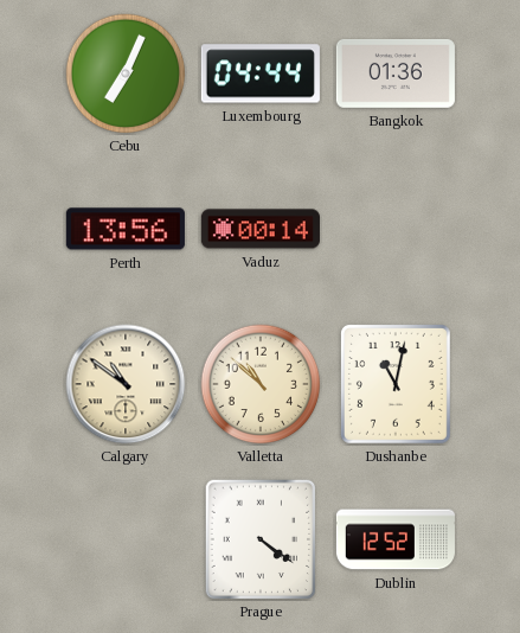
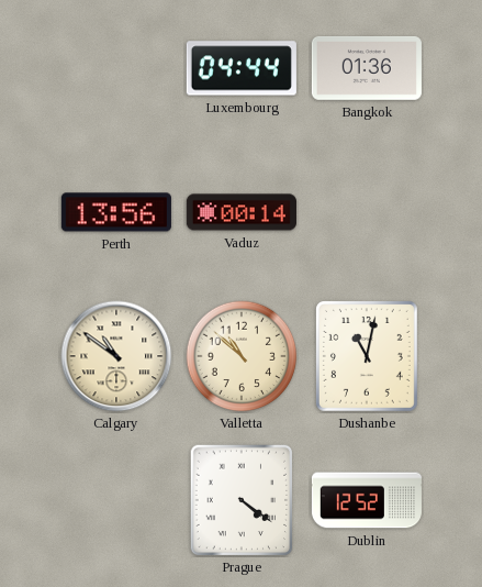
Cebu: 7:04 -> none (126, 73)
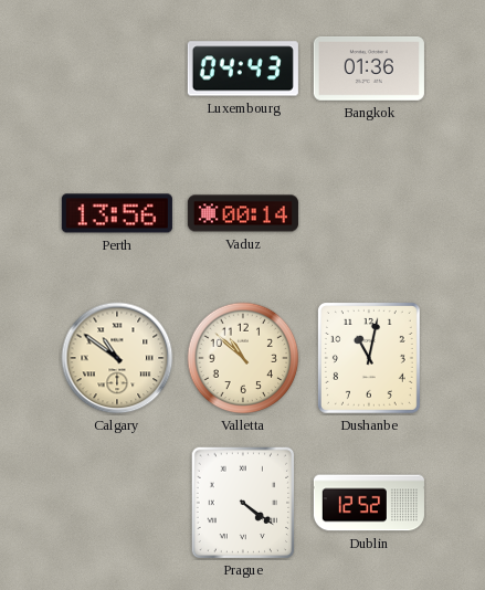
Luxembourg: 04:44 -> 04:43 (243, 69)
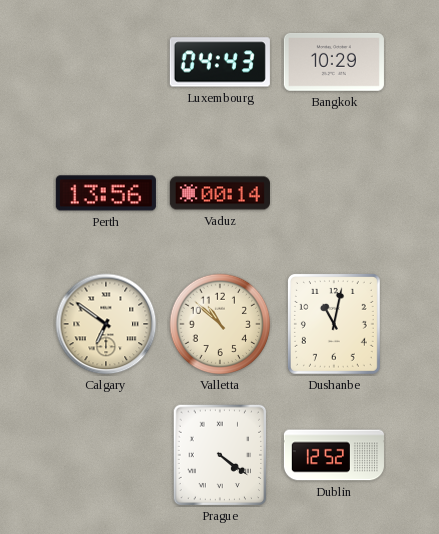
Bangkok: 01:36 -> 10:29 (334, 62)
Calgary: 10:51 -> 6:51 (106, 324)
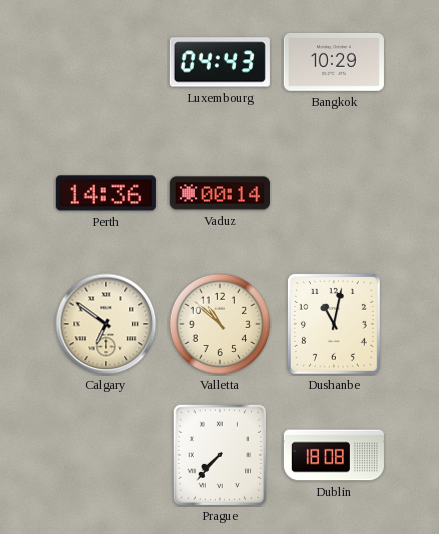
Perth: 13:56 -> 14:36 (106, 193)
Prague: 4:21 -> 7:37 (220, 455)
Dublin: 12:52 -> 18:08 (334, 455)
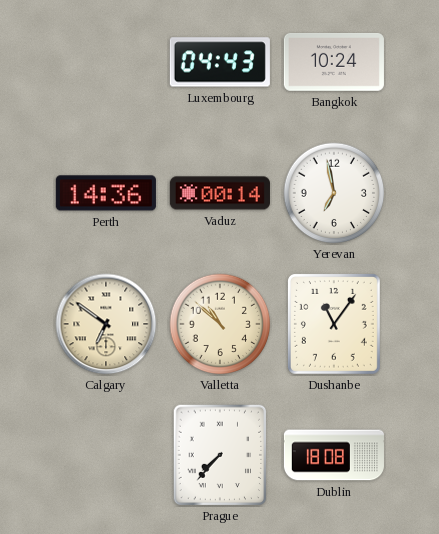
Bangkok: 10:29 -> 10:24 (334, 62)
Yerevan: none -> 6:58 (334, 193)
Dushanbe: 11:02 -> 11:06 (334, 324)
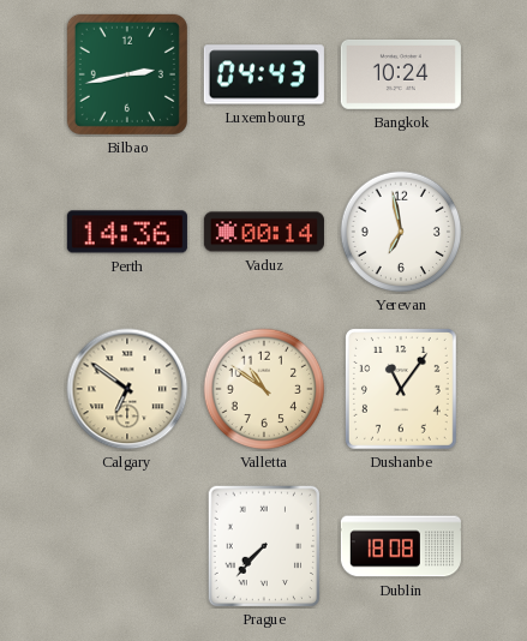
Bilbao: none -> 2:43 (127, 74)
Valletta: 10:52 -> 10:51 (264, 389)
